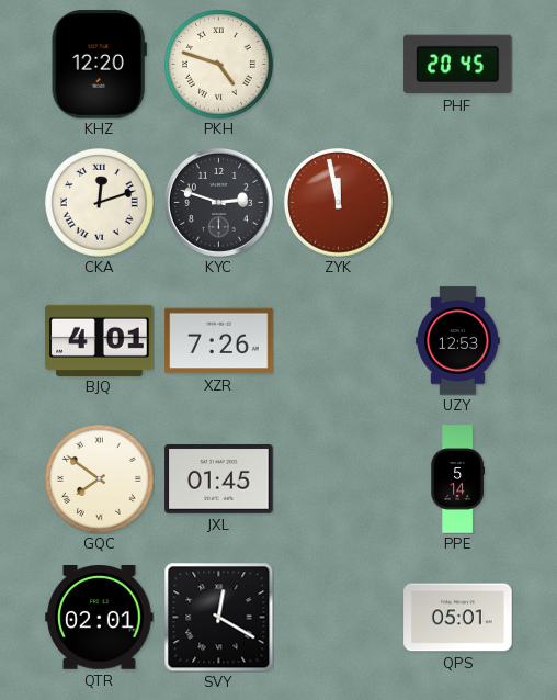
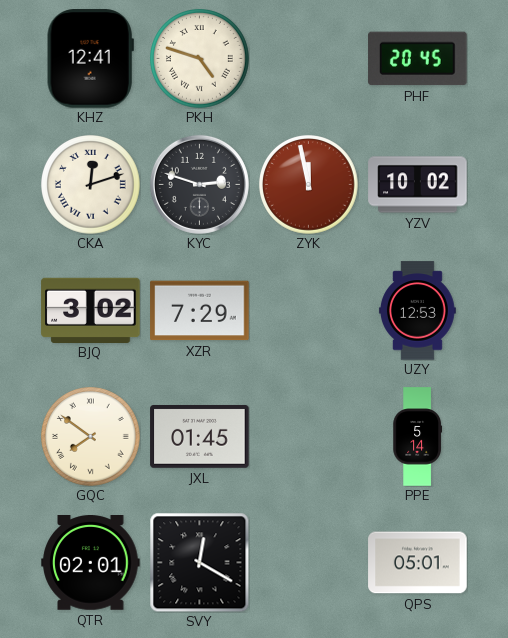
KHZ: 12:20 -> 12:41 (90, 59)
YZV: none -> 10:02 (418, 185)
BJQ: 4:01 -> 3:02 (91, 310)
XZR: 7:26 -> 7:29 (200, 311)
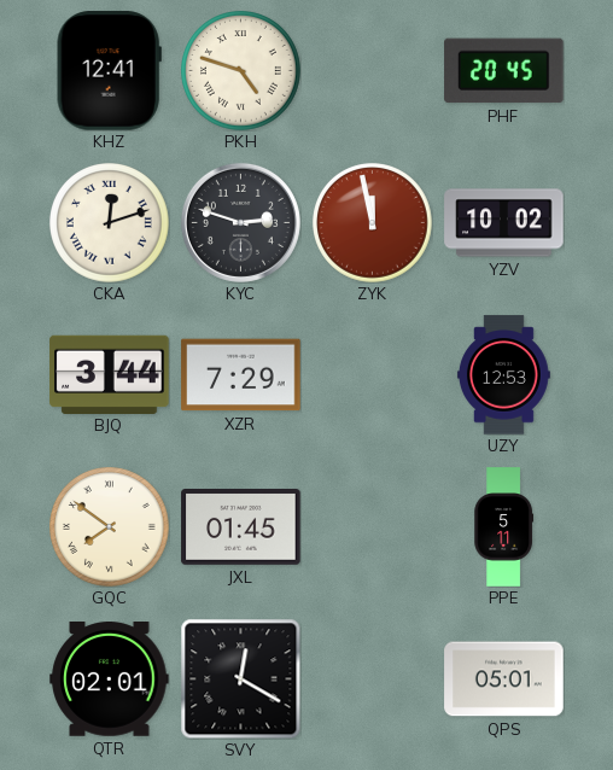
BJQ: 3:02 -> 3:44 (110, 374)
PPE: 5:14 -> 5:11 (504, 527)
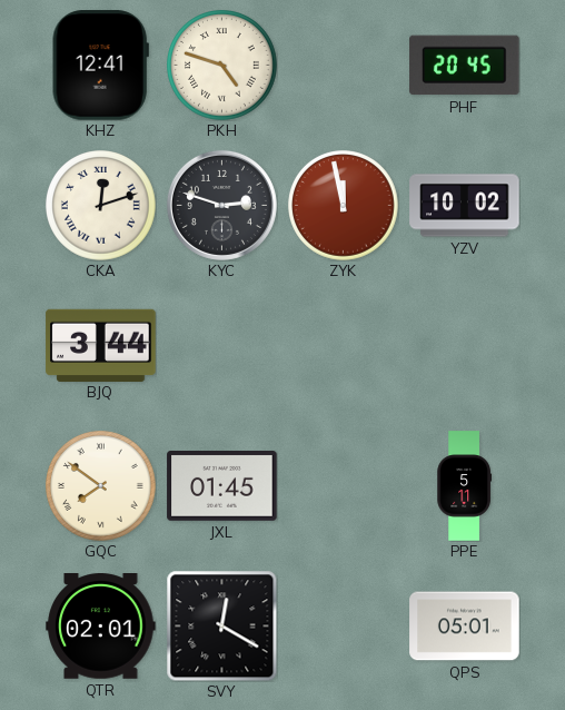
XZR: 7:29 -> none (241, 375)
UZY: 12:53 -> none (503, 375)
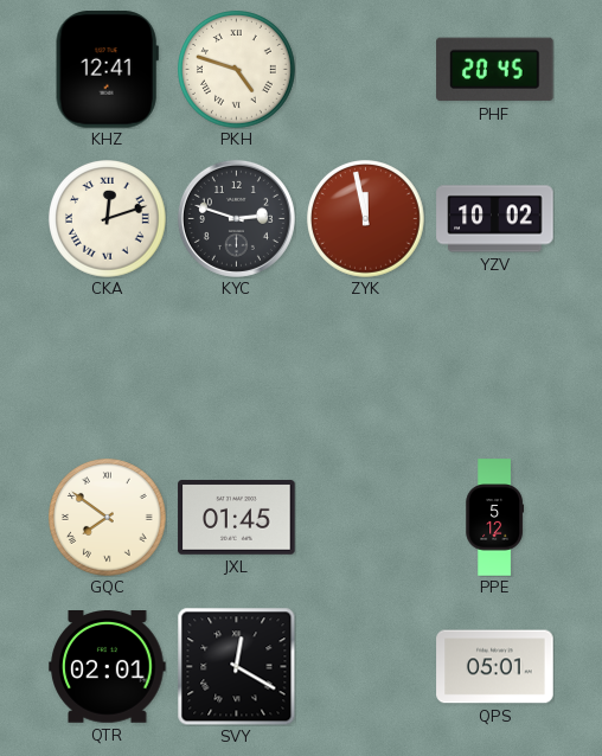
BJQ: 3:44 -> none (101, 345)
PPE: 5:11 -> 5:12 (495, 518)
